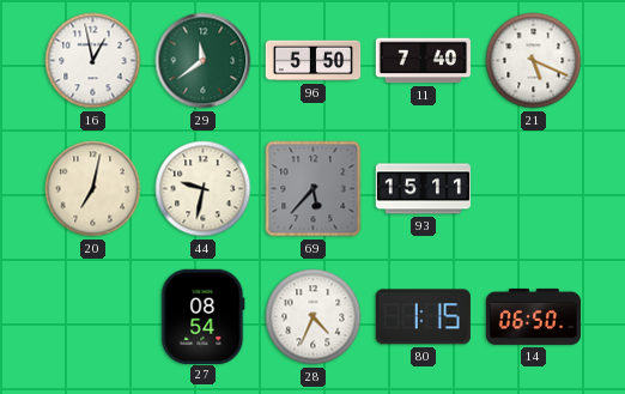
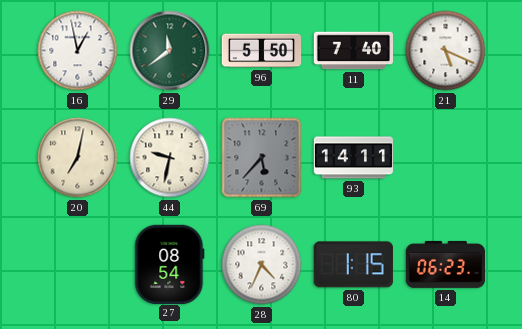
93: 15:11 -> 14:11 (353, 158)
14: 06:50 -> 06:23 (445, 264)
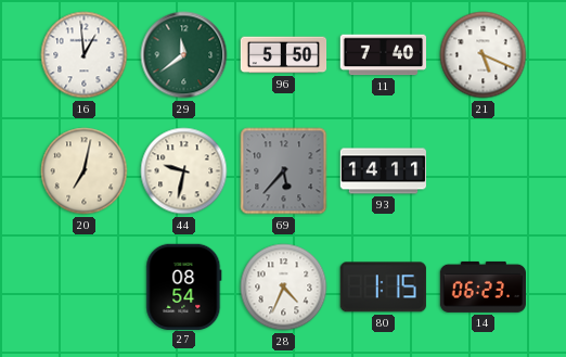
16: 12:58 -> 12:59 (85, 55)
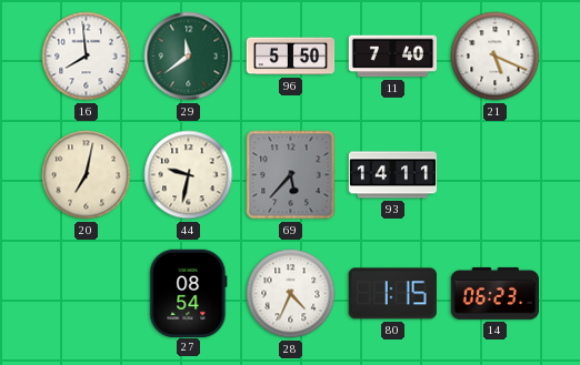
16: 12:59 -> 7:59 (87, 57)
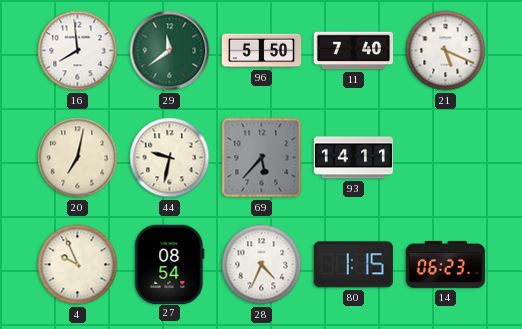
4: none -> 9:56 (78, 265)
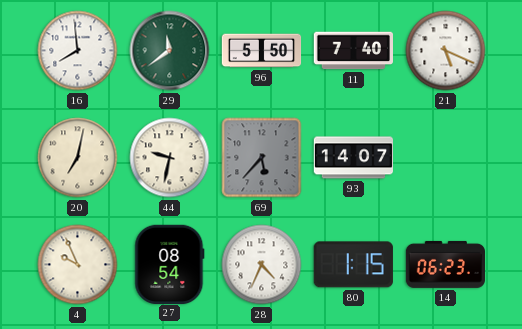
93: 14:11 -> 14:07 (353, 158)
